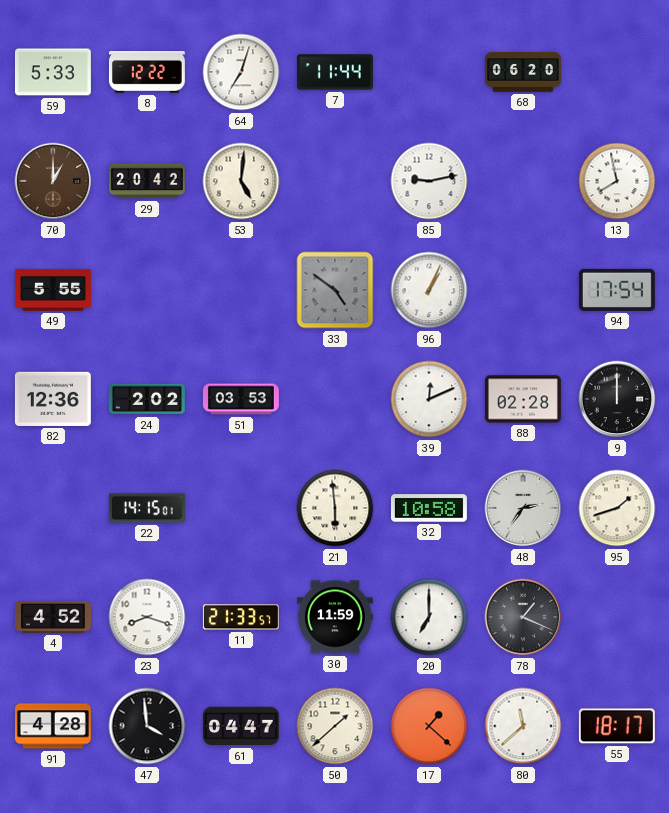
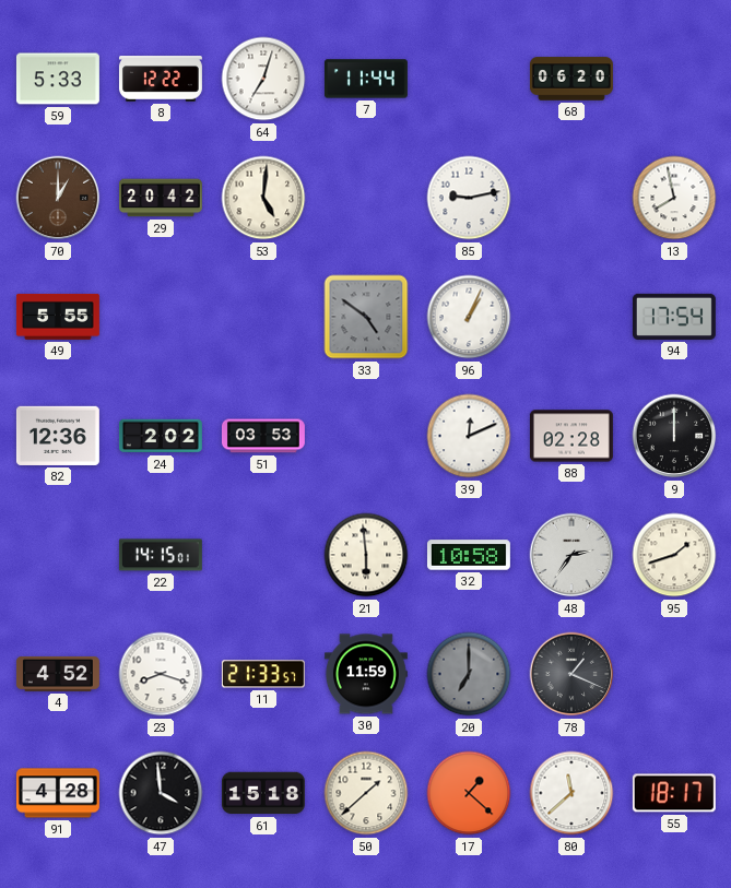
20 dial: white -> grey (469, 674)
61: 04:47 -> 15:18 (263, 793)
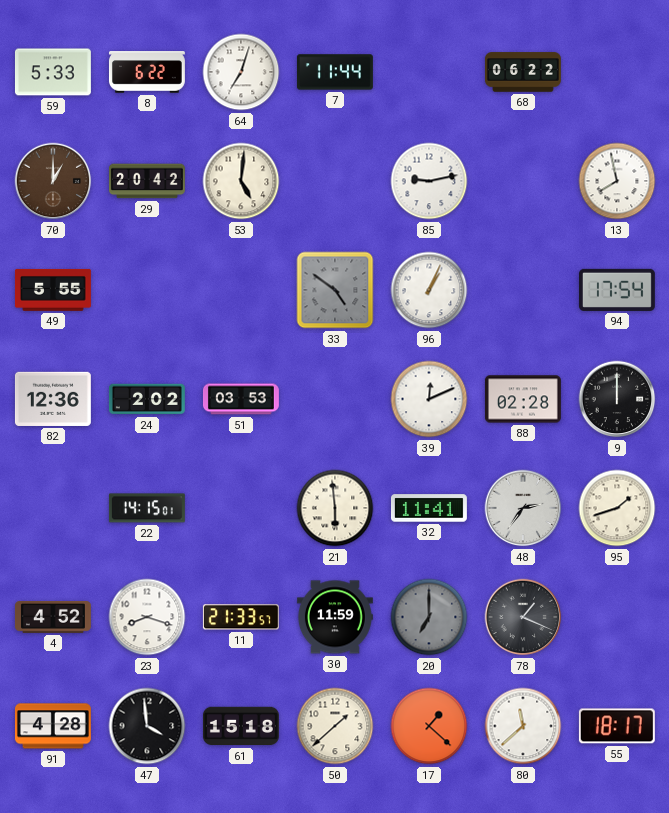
8: 12:22 -> 6:22 (147, 72)
68: 06:20 -> 06:22 (523, 72)
32: 10:58 -> 11:41 (429, 508)
